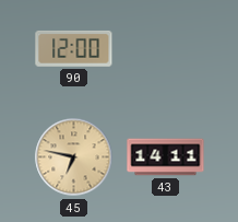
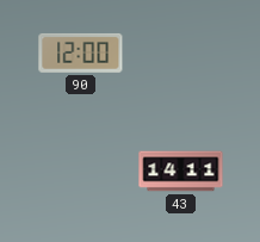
45: 6:47 -> none (74, 157)
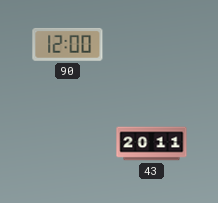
43: 14:11 -> 20:11 (152, 144)
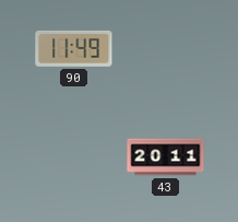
90: 12:00 -> 11:49 (74, 48)
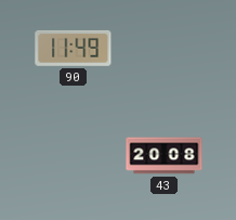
43: 20:11 -> 20:08 (165, 156)
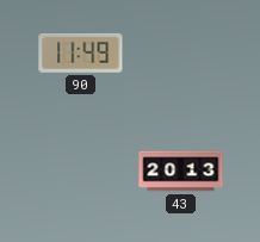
43: 20:08 -> 20:13 (181, 172)
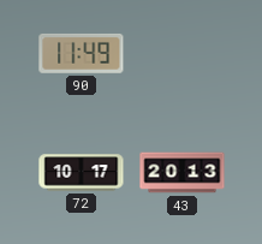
72: none -> 10:17 (82, 173)
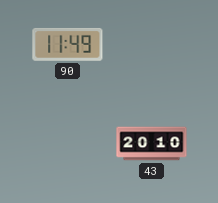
72: 10:17 -> none (82, 173)
43: 20:13 -> 20:10 (152, 144)
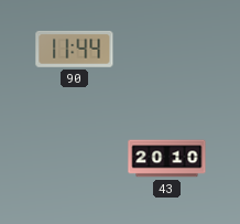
90: 11:49 -> 11:44 (75, 49)
